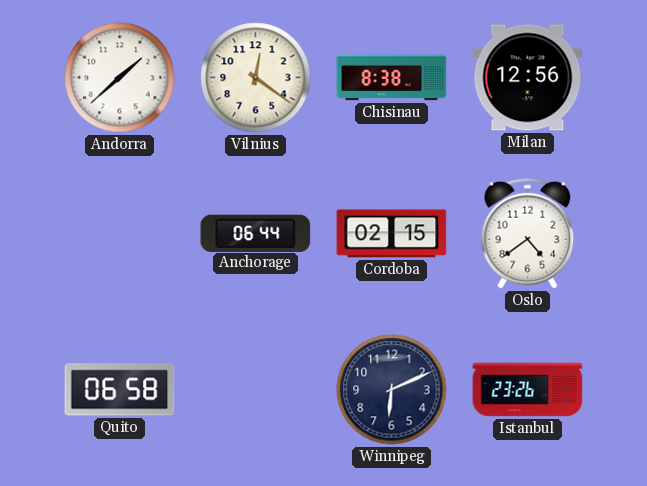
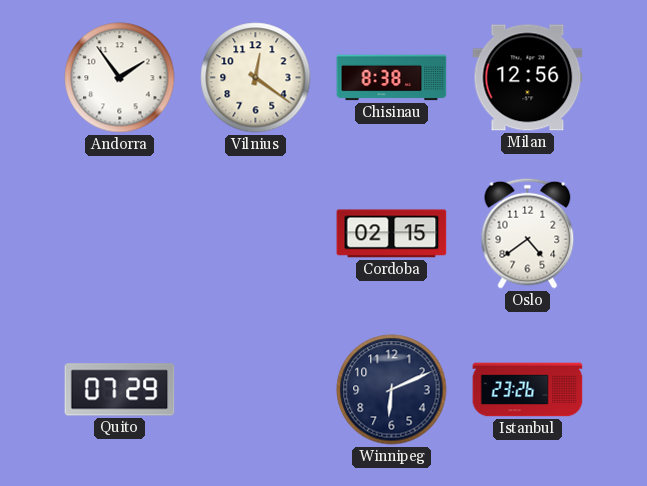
Andorra: 1:38 -> 1:54 (120, 78)
Anchorage: 06:44 -> none (256, 233)
Quito: 06:58 -> 07:29 (120, 390)
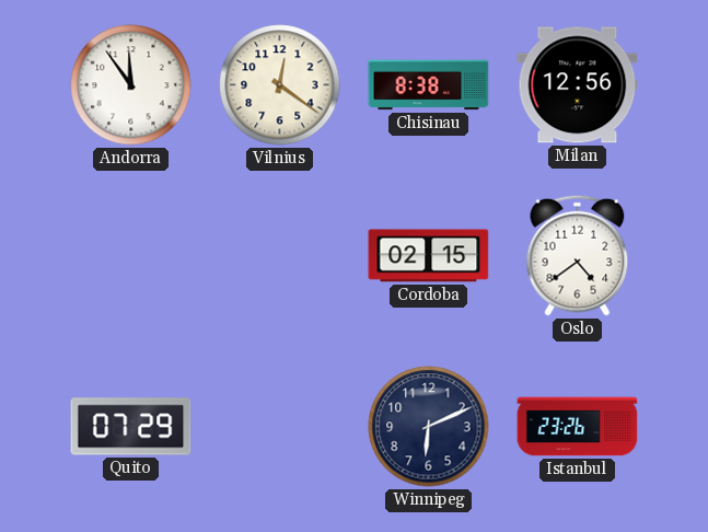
Andorra: 1:54 -> 11:54 (131, 85)
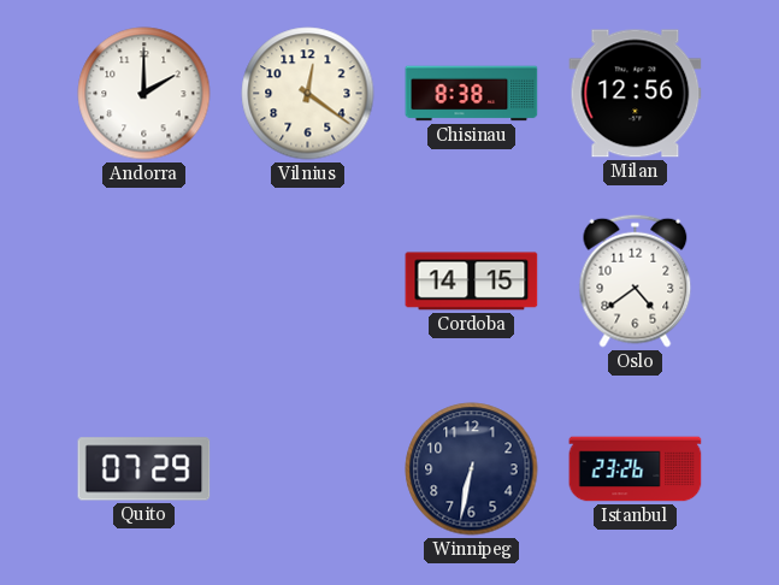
Andorra: 11:54 -> 2:00 (144, 94)
Cordoba: 02:15 -> 14:15 (472, 282)
Winnipeg: 6:11 -> 6:32 (472, 469)
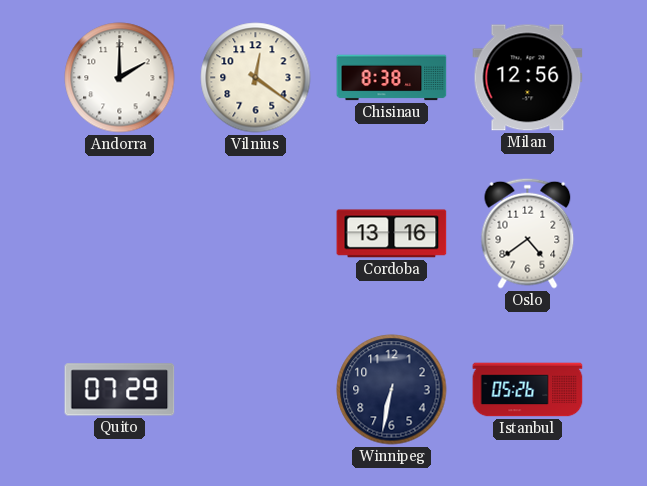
Cordoba: 14:15 -> 13:16 (392, 234)
Istanbul: 23:26 -> 05:26 (528, 390)
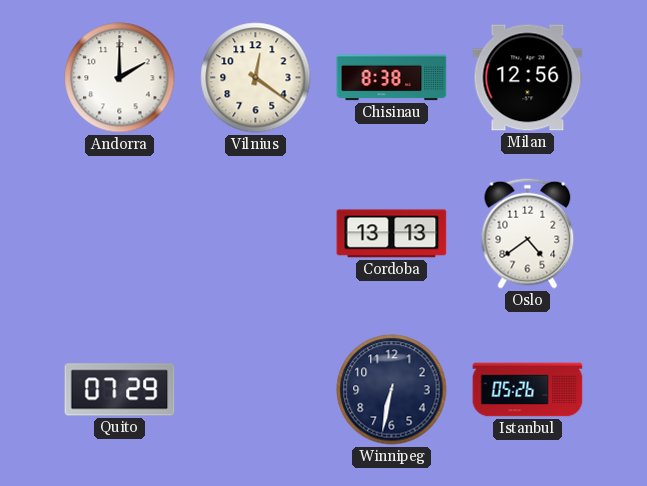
Cordoba: 13:16 -> 13:13 (392, 234)
